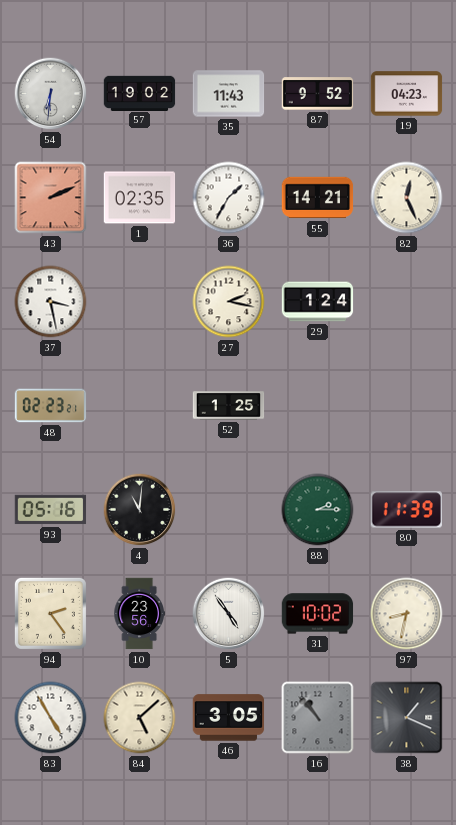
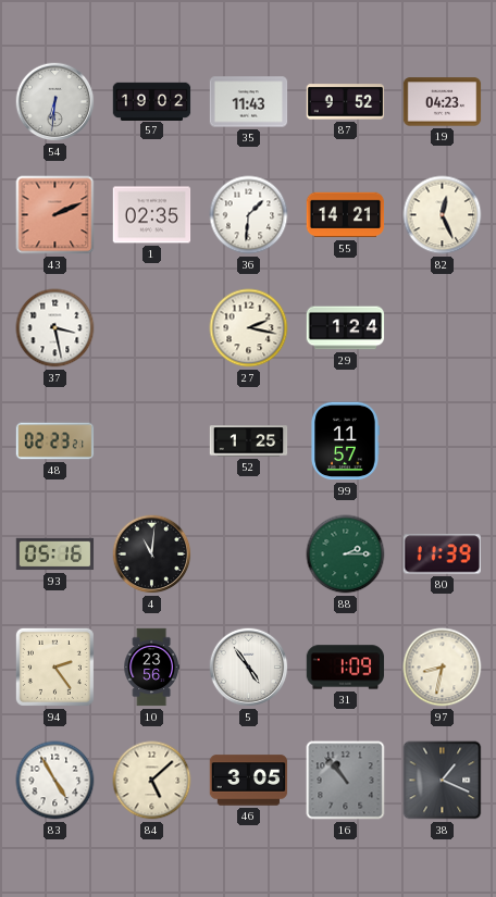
36: 1:35 -> 1:31 (249, 215)
99: none -> 11:57 (345, 441)
31: 10:02 -> 1:09 (346, 668)
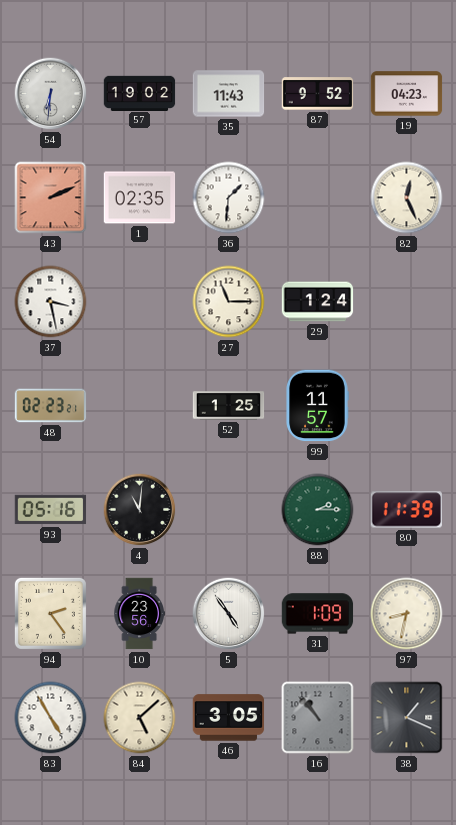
55: 14:21 -> none (346, 215)
27: 2:17 -> 11:15 (229, 302)
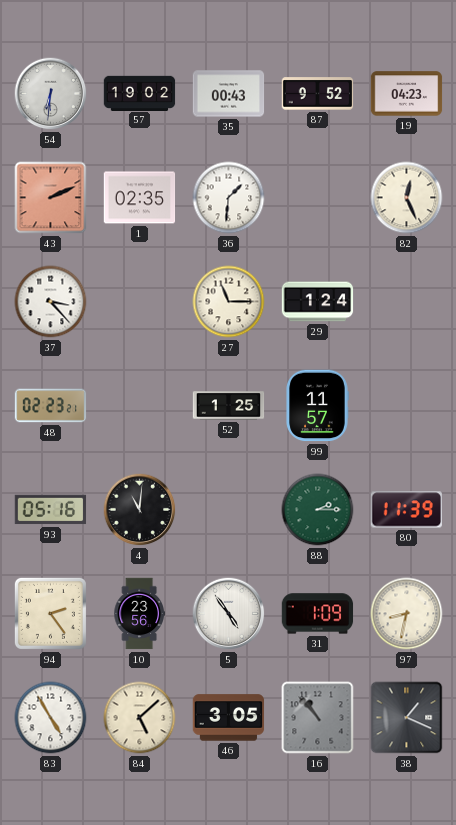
35: 11:43 -> 00:43 (229, 94)
37: 3:28 -> 3:23 (51, 302)
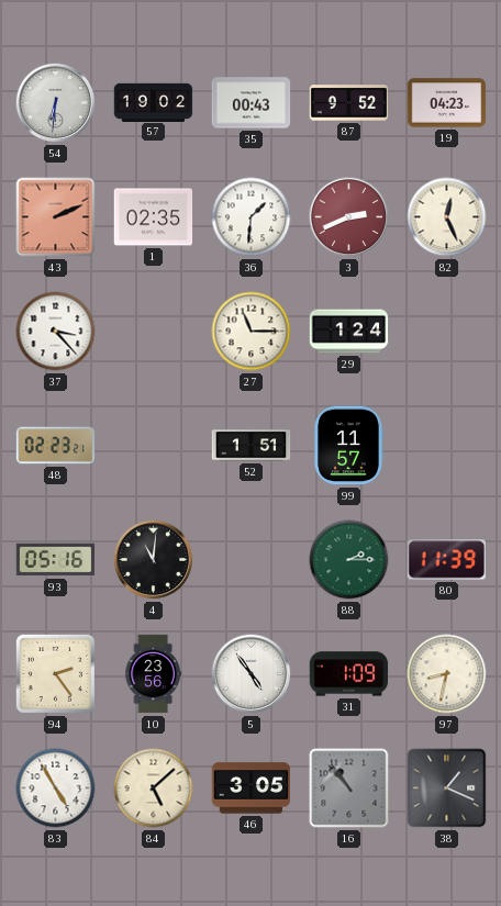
3: none -> 2:41 (349, 217)
52: 1:25 -> 1:51 (252, 446)
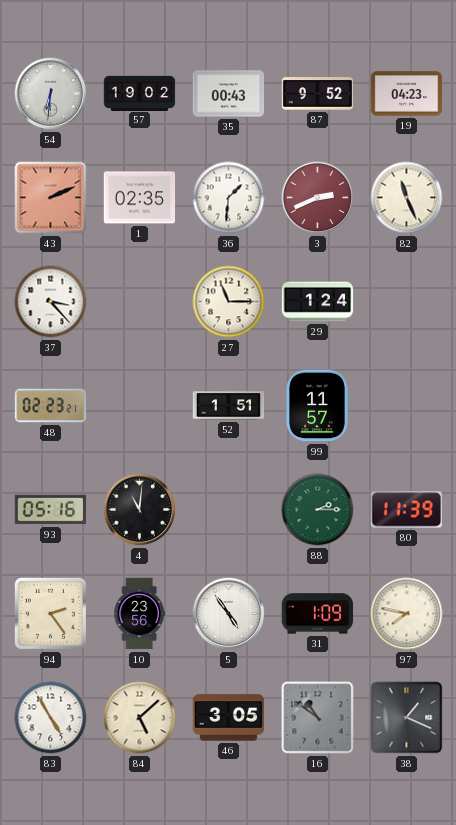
82: 12:26 -> 11:26 (407, 198)
97: 8:32 -> 7:47 (407, 614)
16: 10:53 -> 10:51 (318, 718)
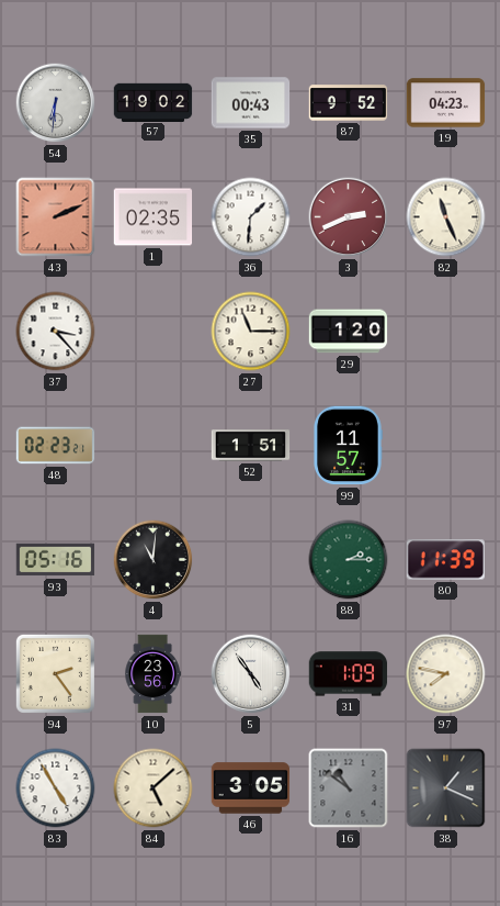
29: 1:24 -> 1:20 (349, 332)
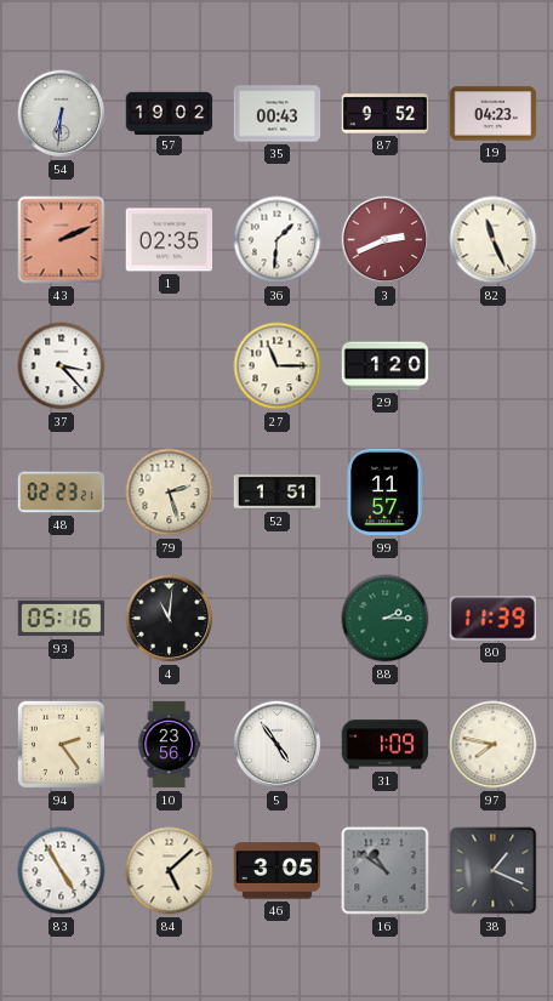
79: none -> 2:27 (170, 493)
